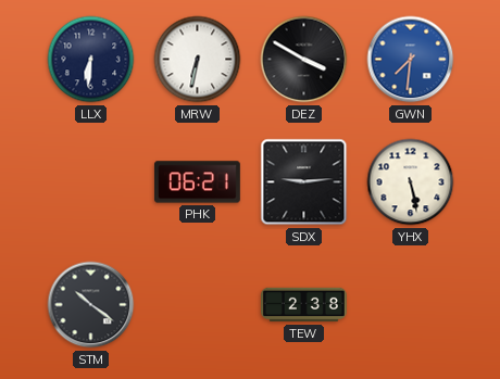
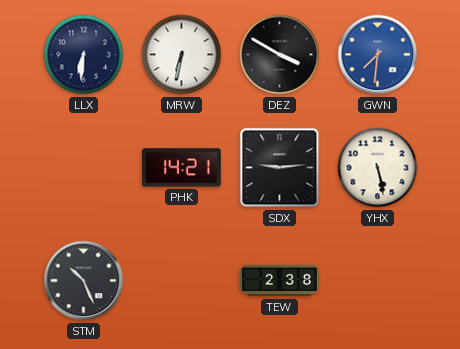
PHK: 06:21 -> 14:21 (181, 168)
STM: 10:21 -> 10:26 (84, 281)
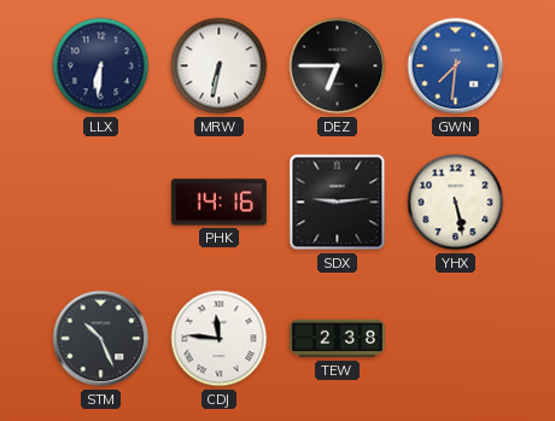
DEZ: 3:50 -> 6:45 (338, 66)
PHK: 14:21 -> 14:16 (218, 203)
CDJ: none -> 11:46 (220, 339)
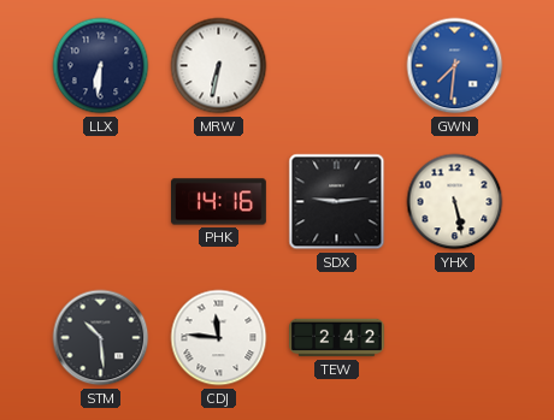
DEZ: 6:45 -> none (338, 66)
STM: 10:26 -> 10:29 (101, 338)
TEW: 2:38 -> 2:42 (337, 338)
